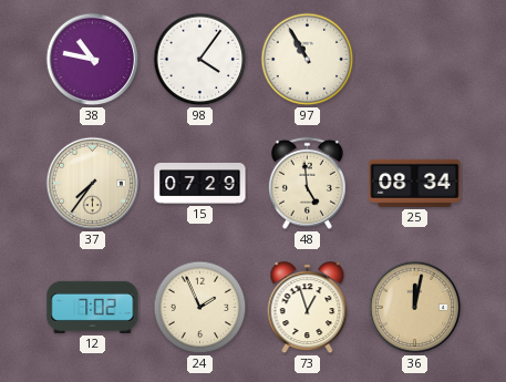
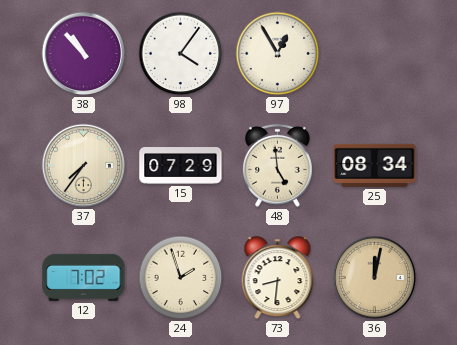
38: 10:47 -> 10:53 (84, 54)
97: 10:55 -> 12:55 (278, 54)
24: 1:56 -> 1:57 (181, 278)
73: 12:57 -> 8:31 (278, 278)
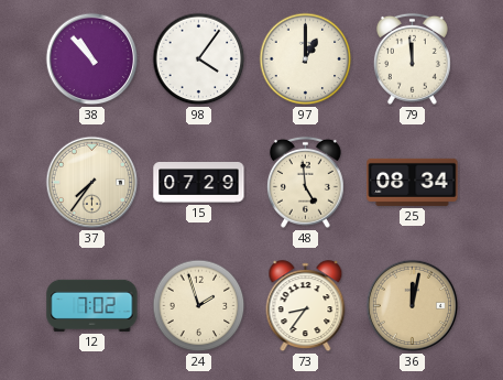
97: 12:55 -> 1:00 (306, 59)
79: none -> 11:59 (412, 58)
73: 8:31 -> 8:36 (306, 306)
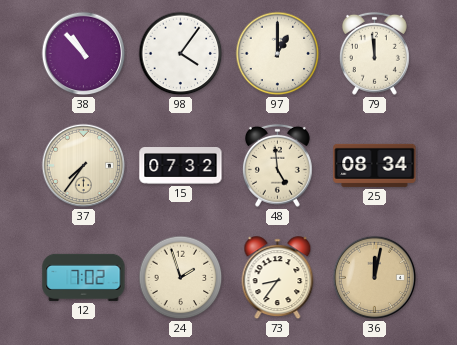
15: 07:29 -> 07:32 (181, 166)
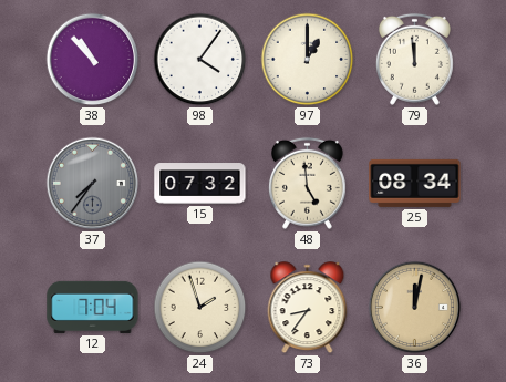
37 dial: cream -> grey (93, 184)
12: 7:02 -> 7:04 (93, 307)
